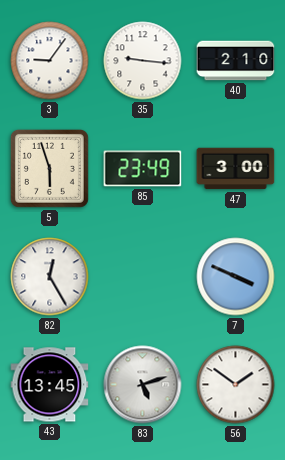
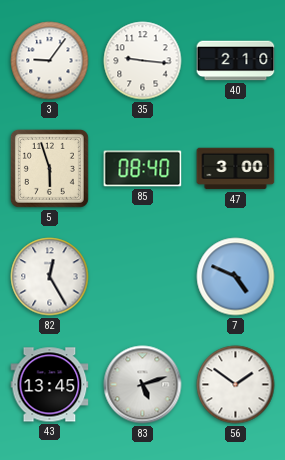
85: 23:49 -> 08:40 (143, 169)
7: 3:49 -> 4:49 (236, 277)
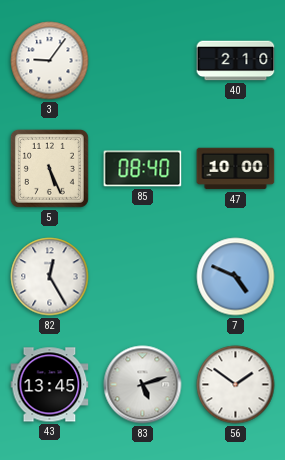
35: 9:16 -> none (143, 61)
5: 5:57 -> 5:26 (49, 168)
47: 3:00 -> 10:00 (236, 169)
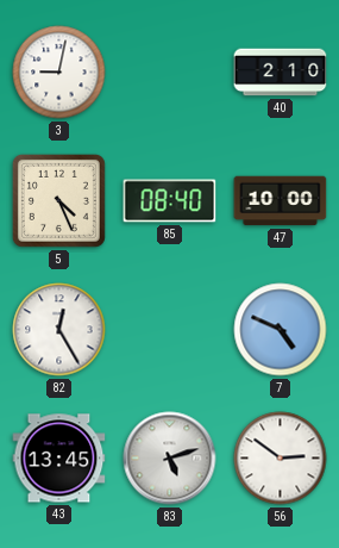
3: 9:06 -> 9:02 (59, 73)
5: 5:26 -> 4:26 (58, 200)
56: 1:51 -> 2:51 (281, 459)
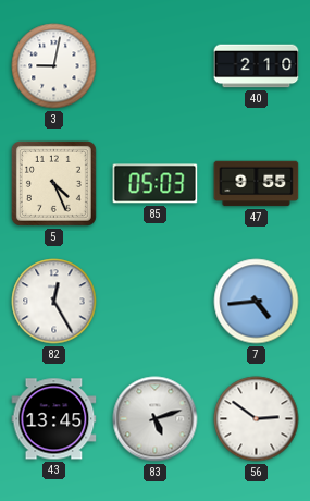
85: 08:40 -> 05:03 (156, 184)
47: 10:00 -> 9:55 (257, 184)
7: 4:49 -> 4:44 (257, 302)
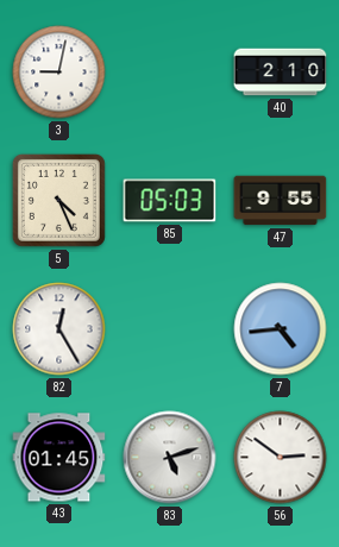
43: 13:45 -> 01:45 (59, 458)
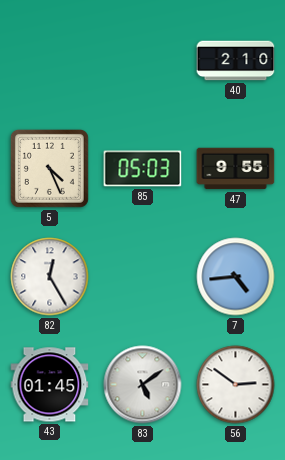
3: 9:02 -> none (59, 73)
83: 5:12 -> 5:09 (143, 385)
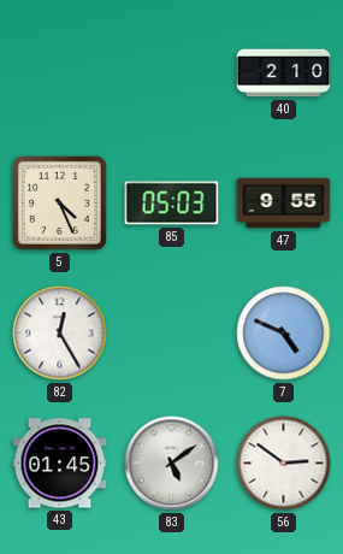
7: 4:44 -> 4:49 (284, 334)
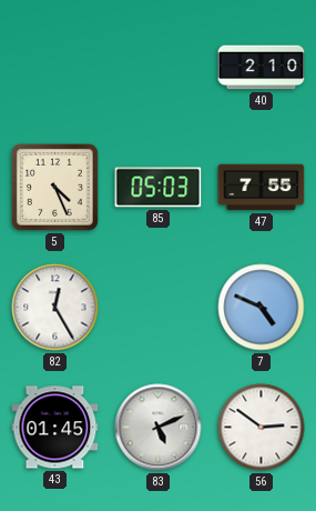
47: 9:55 -> 7:55 (262, 188)
83: 5:09 -> 5:11 (159, 428)
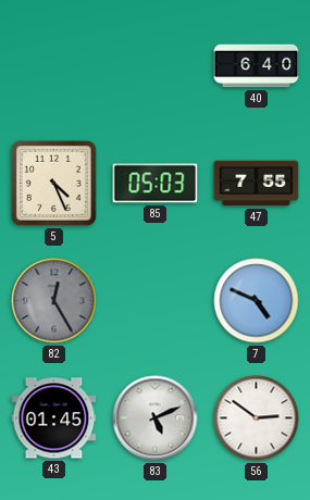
40: 2:10 -> 6:40 (257, 66)
82 dial: white -> grey (54, 301)
